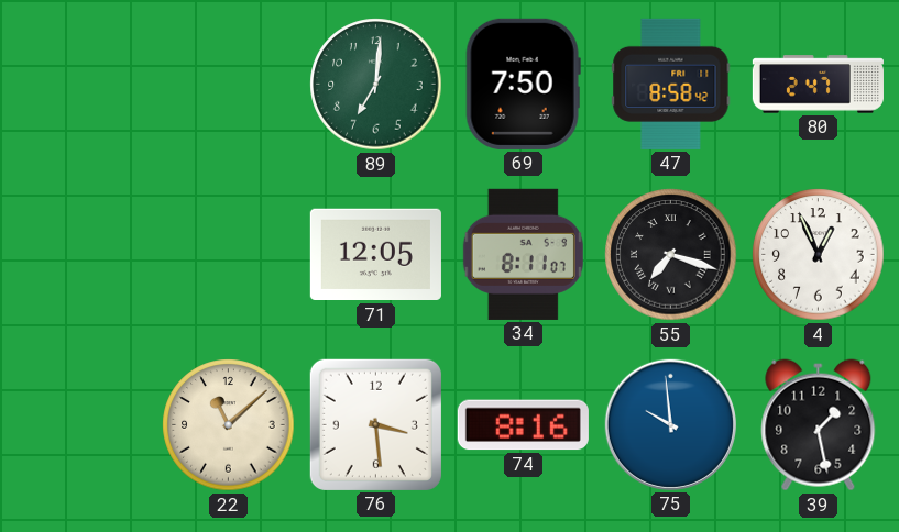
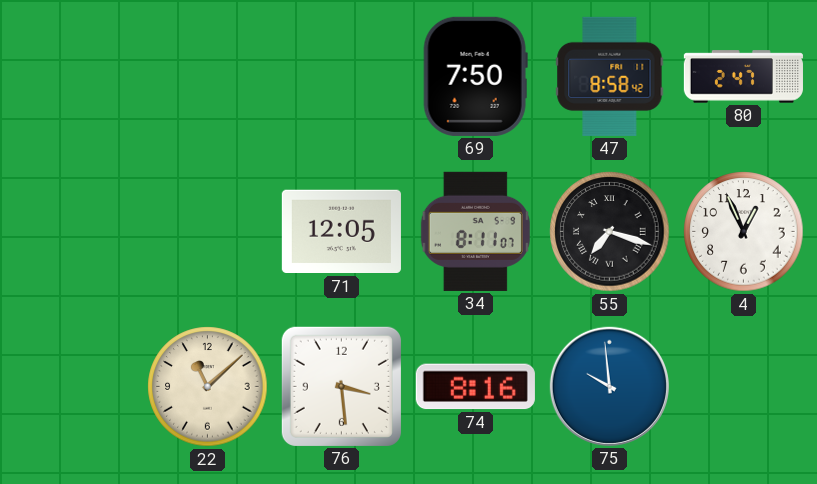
89: 7:01 -> none (376, 85)
39: 1:28 -> none (819, 425)
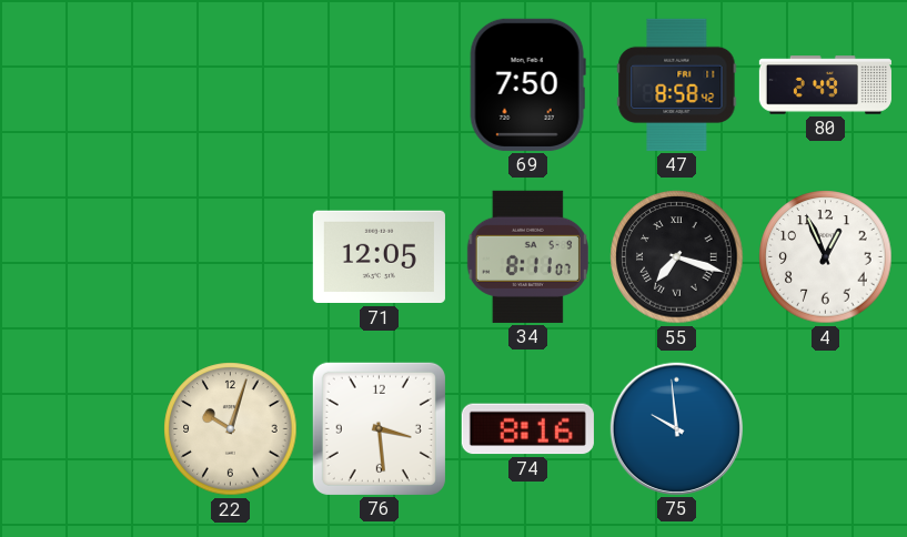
80: 2:47 -> 2:49 (825, 85)
22: 11:08 -> 10:03 (231, 429)
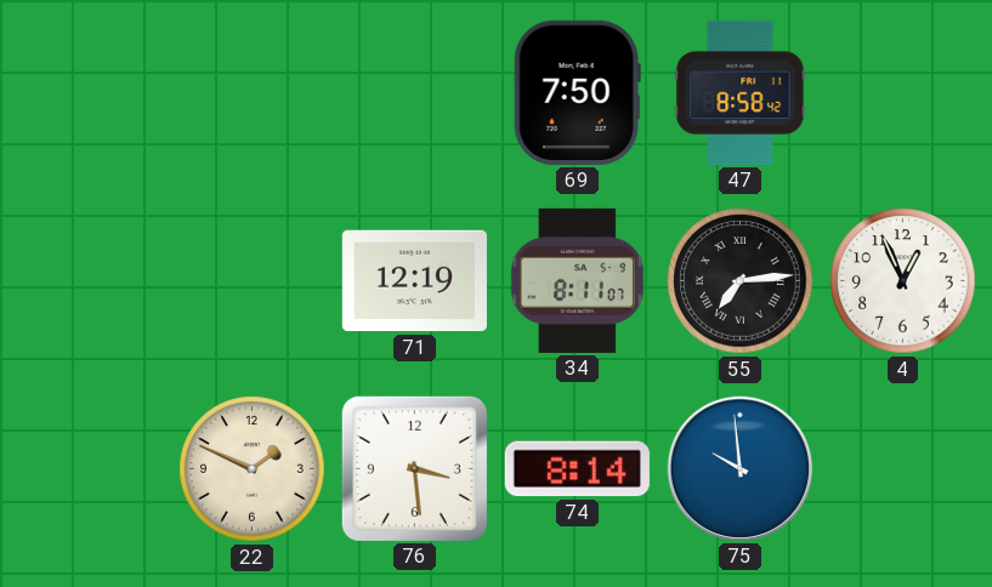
80: 2:49 -> none (825, 85)
71: 12:05 -> 12:19 (414, 281)
55: 7:18 -> 7:14 (741, 281)
22: 10:03 -> 1:49 (253, 469)
74: 8:16 -> 8:14 (577, 469)
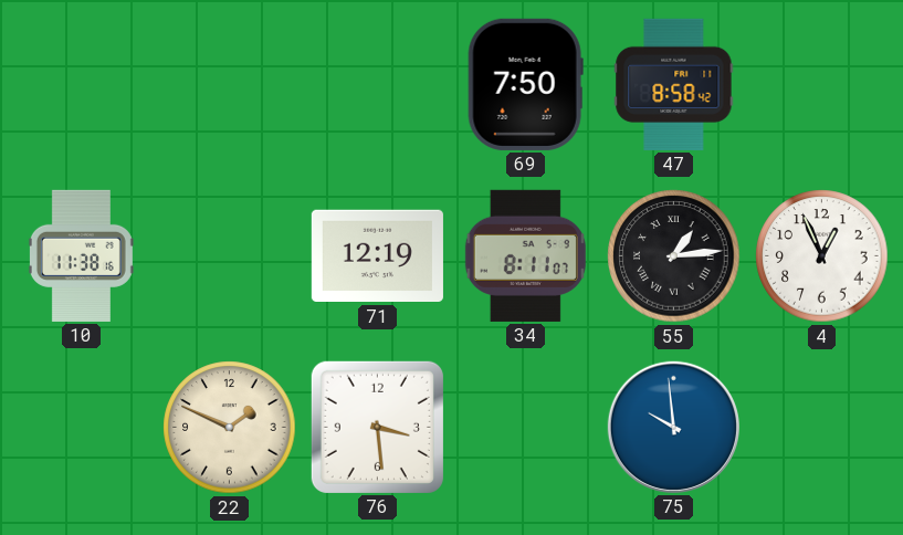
10: none -> 11:38 (81, 255)
55: 7:14 -> 1:14 (674, 256)
74: 8:14 -> none (577, 469)
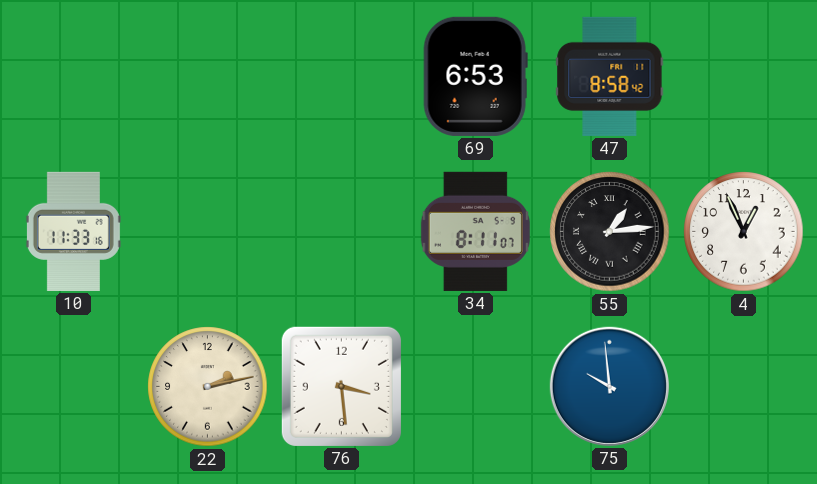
69: 7:50 -> 6:53 (475, 76)
10: 11:38 -> 11:33 (73, 231)
71: 12:19 -> none (377, 256)
22: 1:49 -> 2:13 (208, 387)
